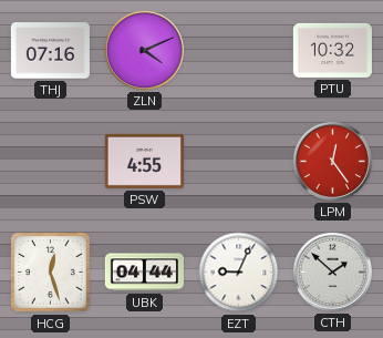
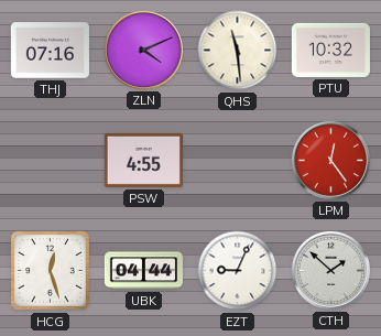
QHS: none -> 11:29 (238, 51)
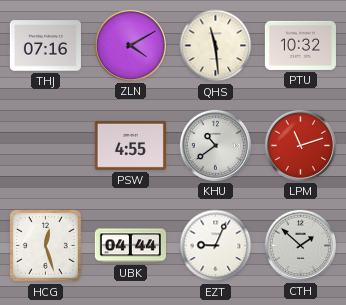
ZLN: 4:11 -> 4:10 (130, 45)
KHU: none -> 10:39 (215, 145)
LPM: 12:24 -> 11:12 (300, 145)
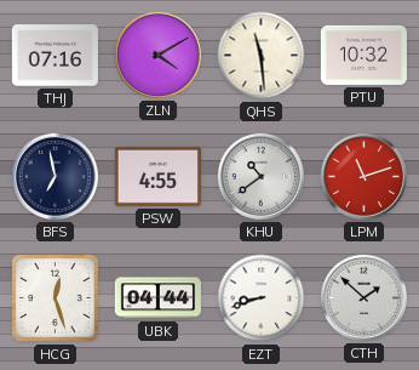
BFS: none -> 6:58 (54, 176)
EZT: 9:04 -> 8:42 (262, 298)
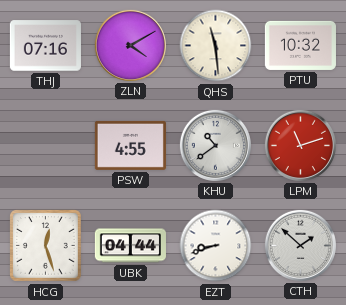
BFS: 6:58 -> none (54, 176)
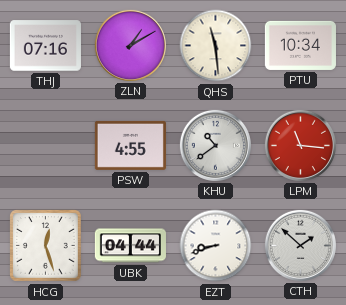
ZLN: 4:10 -> 1:10 (130, 45)
PTU: 10:32 -> 10:34 (300, 45)
LPM: 11:12 -> 11:16 (300, 145)
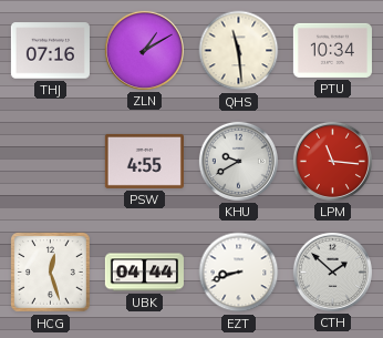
KHU: 10:39 -> 9:40 (238, 161)
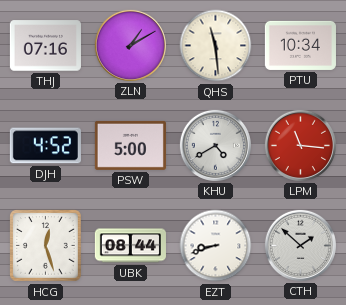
DJH: none -> 4:52 (45, 146)
PSW: 4:55 -> 5:00 (130, 145)
KHU: 9:40 -> 4:40 (215, 145)
UBK: 04:44 -> 08:44 (130, 246)
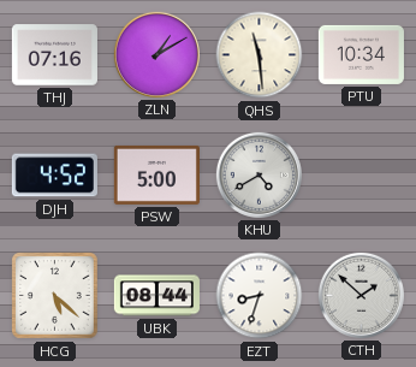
LPM: 11:16 -> none (300, 145)
HCG: 12:27 -> 5:22 (55, 296)
EZT: 8:42 -> 8:33 (260, 296)
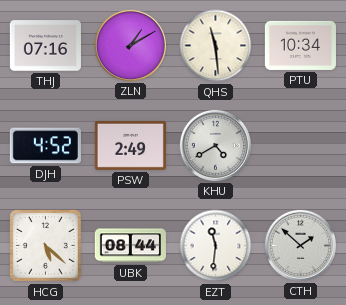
PSW: 5:00 -> 2:49 (130, 145)
EZT: 8:33 -> 11:31 (216, 246)
